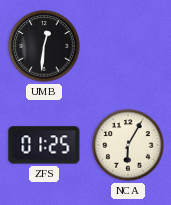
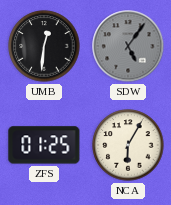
SDW: none -> 5:06 (128, 46)
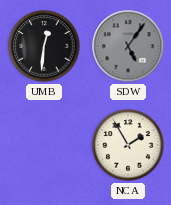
ZFS: 01:25 -> none (44, 145)
NCA: 6:05 -> 1:55 (128, 145)
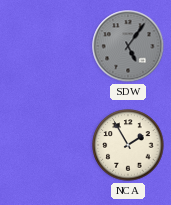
UMB: 12:31 -> none (44, 46)
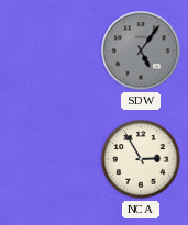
NCA: 1:55 -> 2:55 (141, 159)
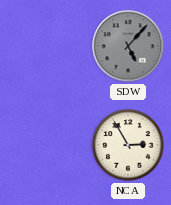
SDW: 5:06 -> 5:07 (128, 46)
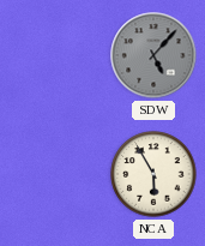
NCA: 2:55 -> 5:55 (153, 174)
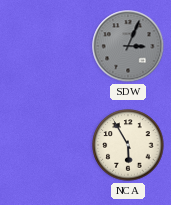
SDW: 5:07 -> 3:04 (128, 46)
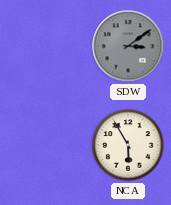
SDW: 3:04 -> 3:09 (128, 46)
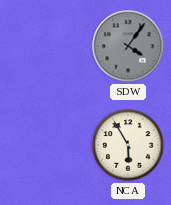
SDW: 3:09 -> 4:06 (128, 46)
